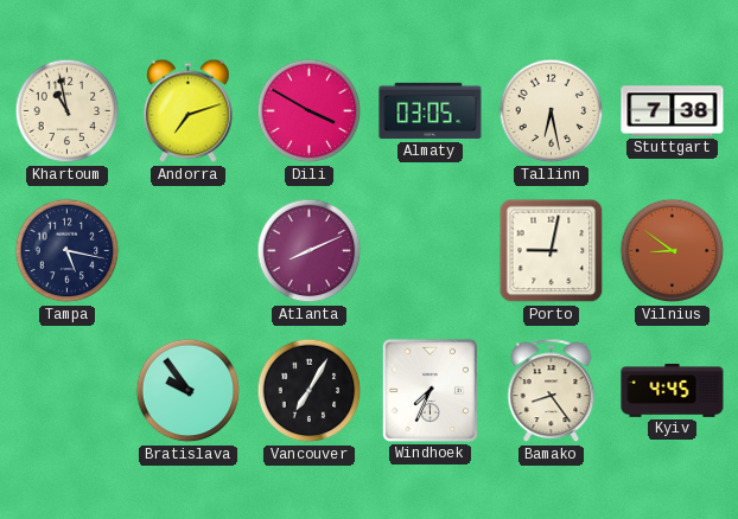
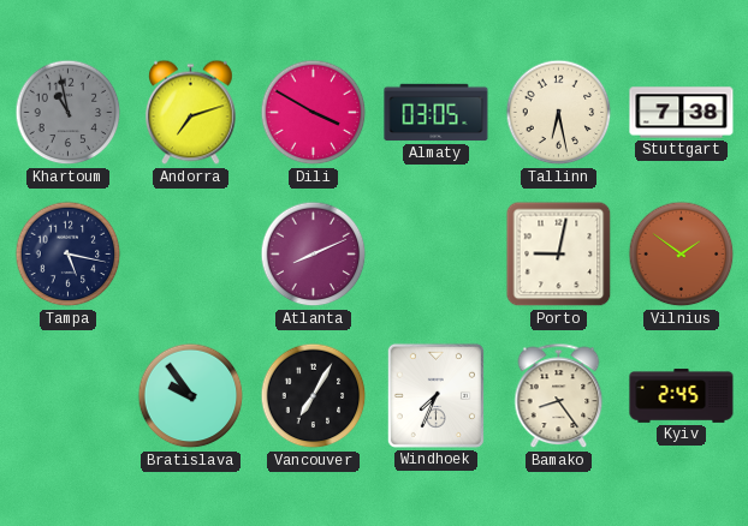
Khartoum dial: cream -> grey (69, 113)
Vilnius: 8:51 -> 1:51 (682, 255)
Kyiv: 4:45 -> 2:45 (682, 396)
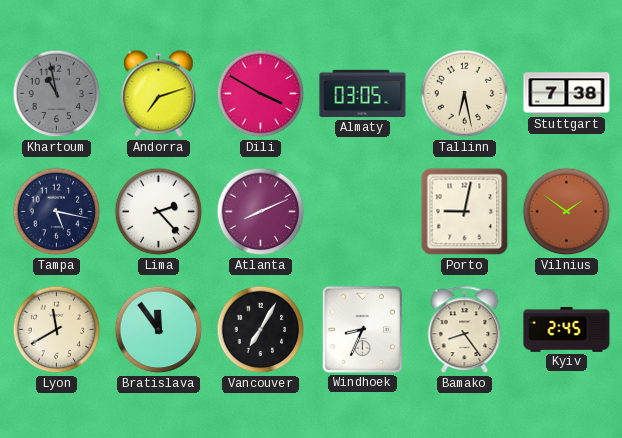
Lima: none -> 2:23 (159, 212)
Lyon: none -> 11:40 (57, 330)
Bratislava: 9:54 -> 11:54 (159, 330)
Windhoek: 7:34 -> 8:34 (362, 329)
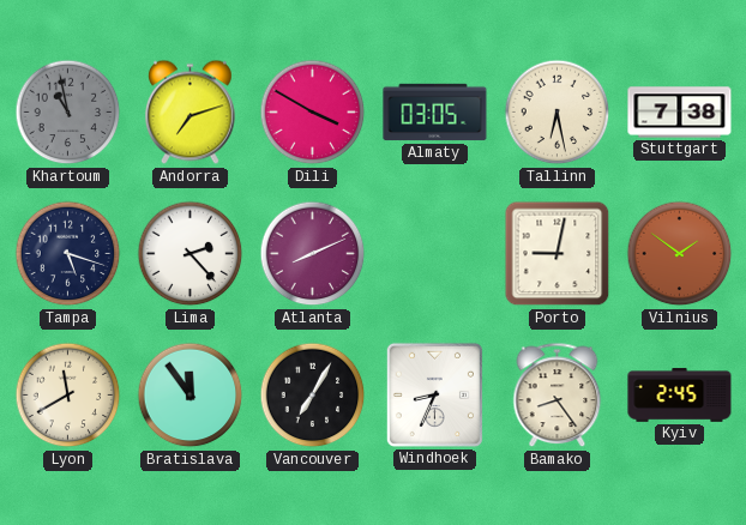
Tampa: 5:17 -> 5:18 (68, 254)
